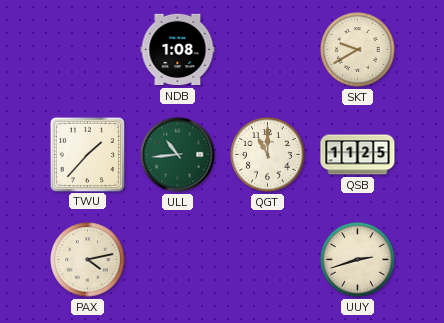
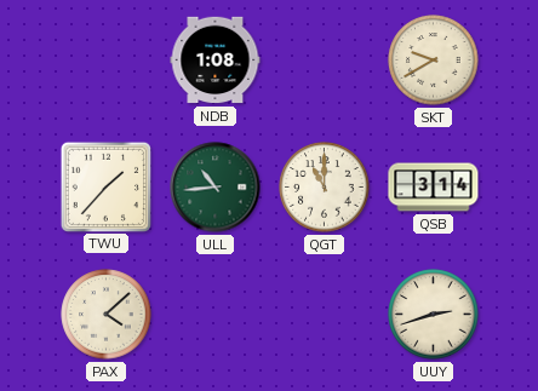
QSB: 11:25 -> 3:14 (434, 188)
PAX: 4:13 -> 4:08 (107, 315)
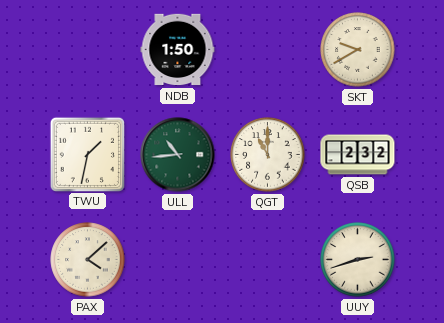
NDB: 1:08 -> 1:50 (178, 50)
TWU: 1:37 -> 1:32 (87, 154)
QSB: 3:14 -> 2:32 (358, 155)
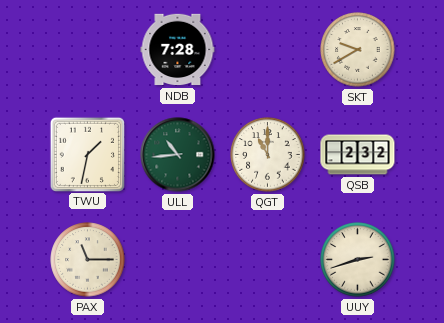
NDB: 1:50 -> 7:28 (178, 50)
PAX: 4:08 -> 11:15 (88, 260)
